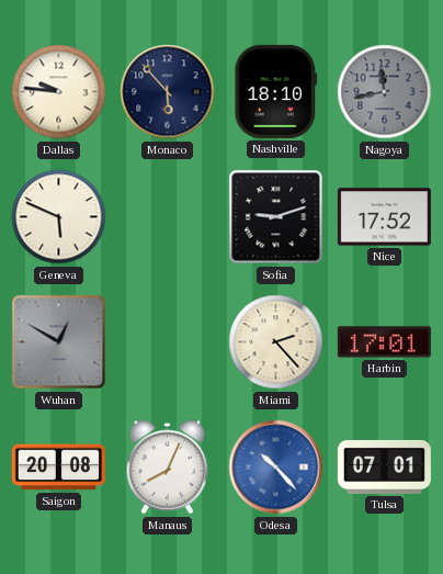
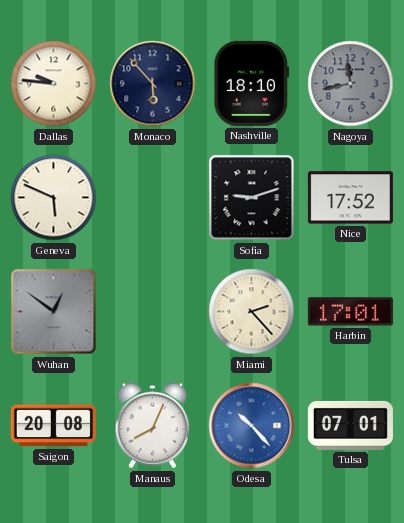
Wuhan: 12:50 -> 12:51 (54, 312)
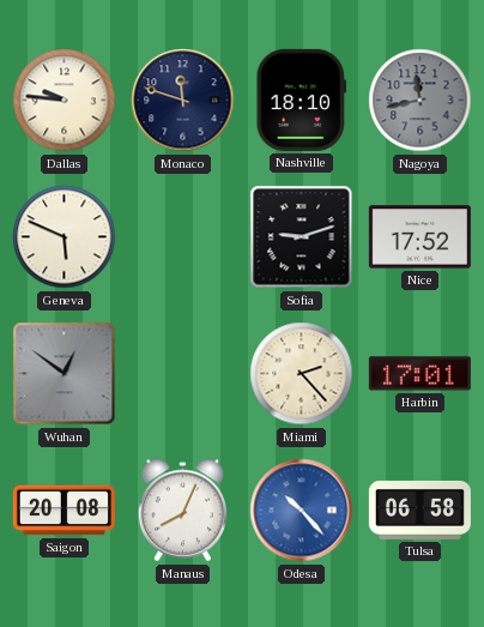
Monaco: 5:53 -> 11:48 (183, 101)
Tulsa: 07:01 -> 06:58 (419, 510)
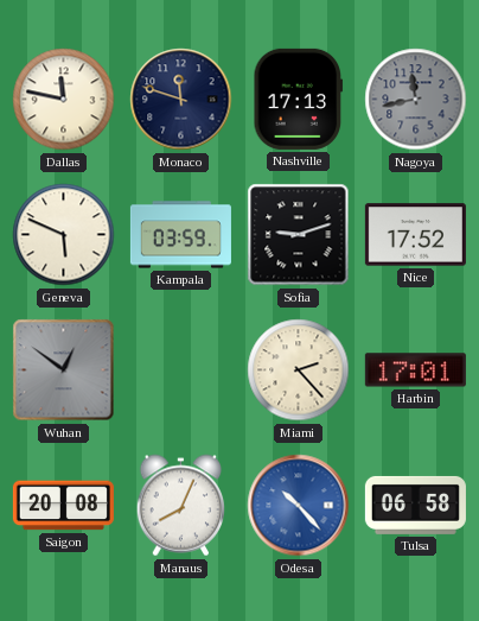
Dallas: 9:46 -> 11:47 (64, 100)
Nashville: 18:10 -> 17:13 (299, 99)
Kampala: none -> 03:59 (180, 235)
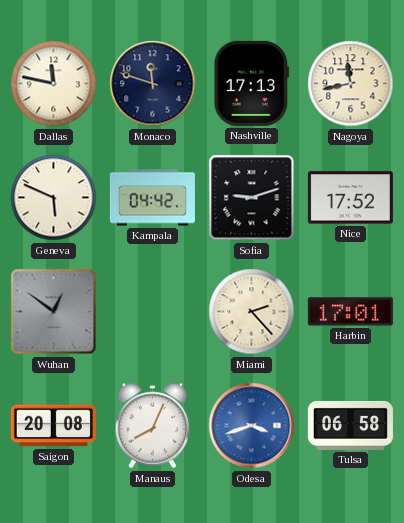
Nagoya dial: grey -> cream (351, 84)
Kampala: 03:59 -> 04:42 (152, 198)
Odesa: 10:23 -> 3:42 (252, 426)
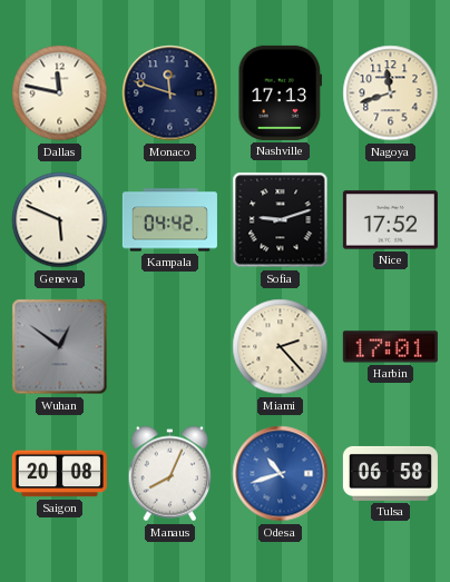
Nagoya: 11:43 -> 11:42 (391, 93)
Odesa: 3:42 -> 10:42 (281, 474)
